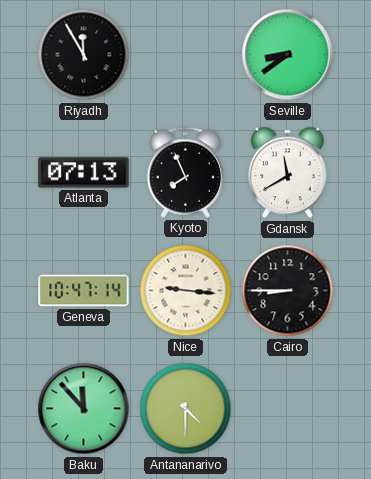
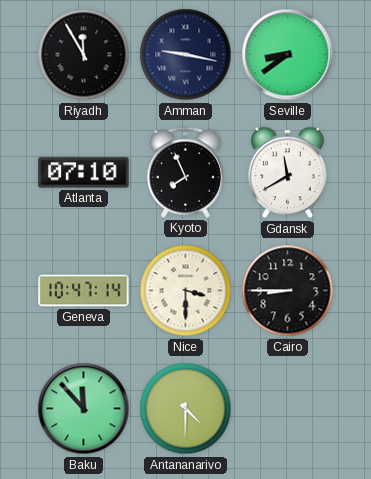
Amman: none -> 9:17 (186, 55)
Atlanta: 07:13 -> 07:10 (84, 173)
Nice: 9:16 -> 3:30 (186, 291)
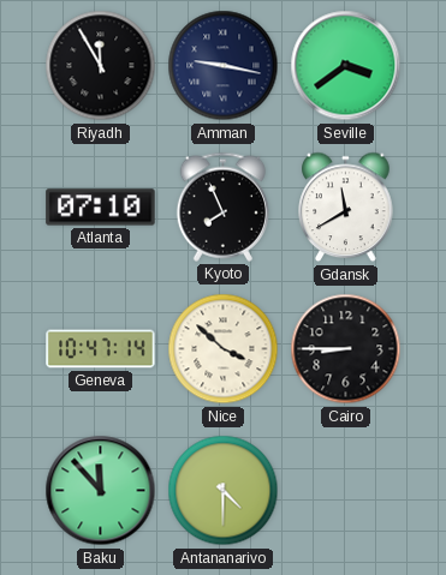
Seville: 8:39 -> 3:39 (346, 66)
Nice: 3:30 -> 3:52 (224, 349)
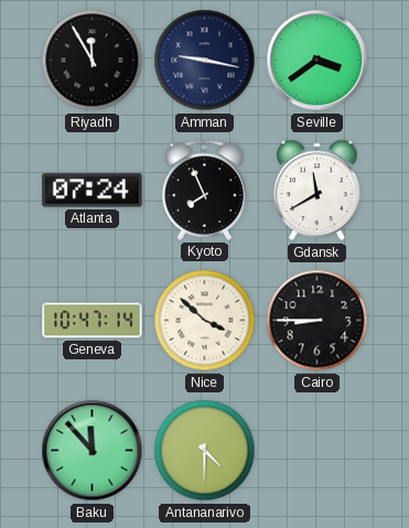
Atlanta: 07:10 -> 07:24 (93, 191)
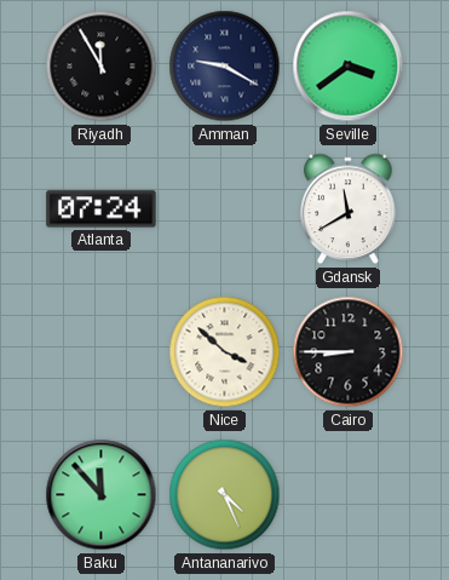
Amman: 9:17 -> 9:20 (225, 67)
Kyoto: 7:56 -> none (204, 190)
Geneva: 10:47 -> none (93, 321)
Antananarivo: 4:30 -> 4:26 (225, 495)
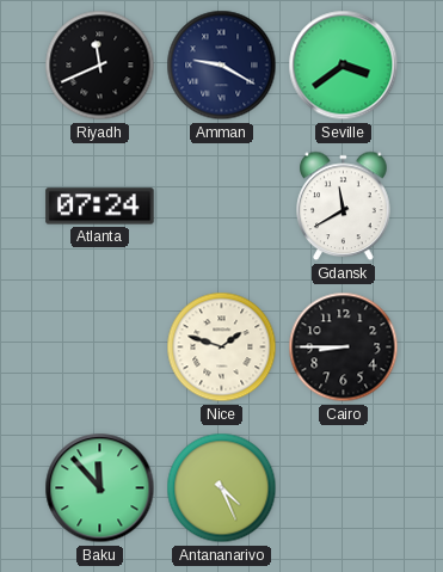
Riyadh: 11:55 -> 11:41 (100, 66)
Nice: 3:52 -> 1:48 (222, 347)
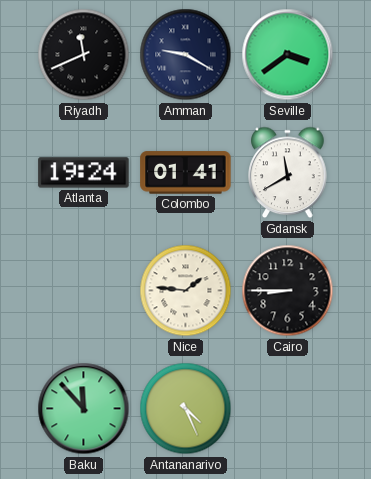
Atlanta: 07:24 -> 19:24 (84, 173)
Colombo: none -> 01:41 (186, 173)
Nice: 1:48 -> 1:46 (186, 291)
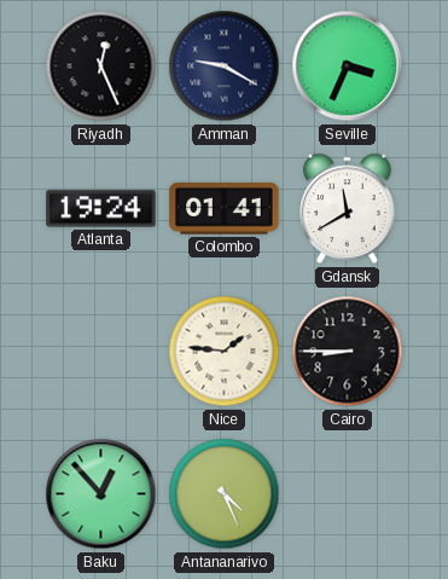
Riyadh: 11:41 -> 12:26 (101, 66)
Seville: 3:39 -> 3:34 (348, 66)
Baku: 11:53 -> 12:53 (101, 494)
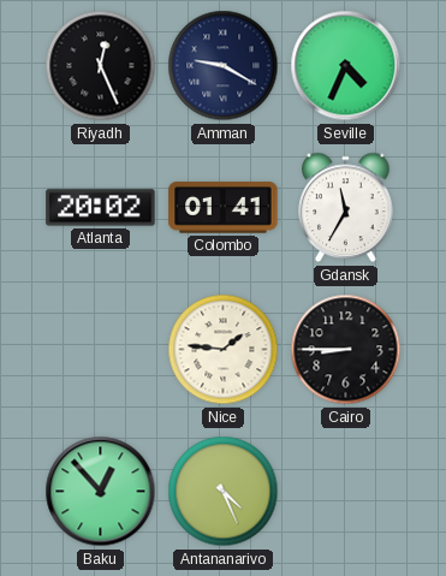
Seville: 3:34 -> 4:34 (346, 66)
Atlanta: 19:24 -> 20:02 (101, 208)
Gdansk: 11:40 -> 11:35 (346, 208)
